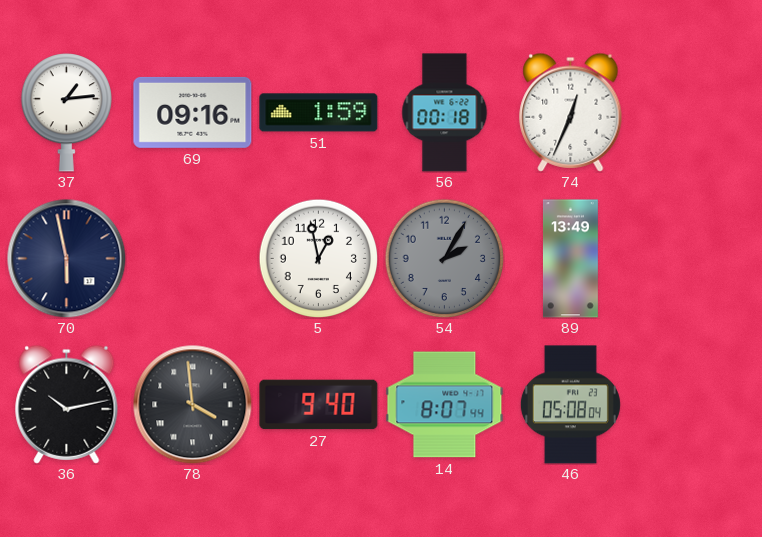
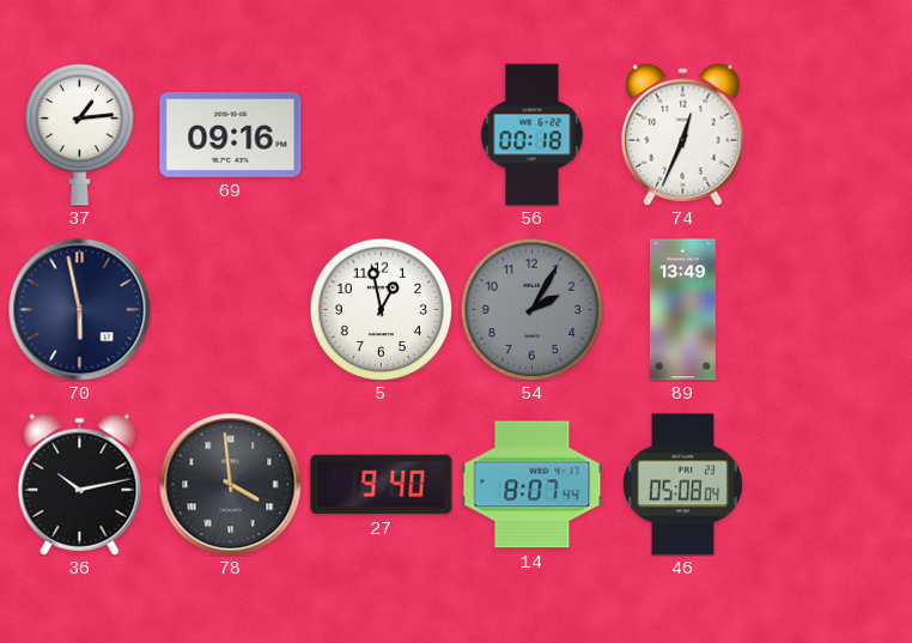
51: 1:59 -> none (319, 113)
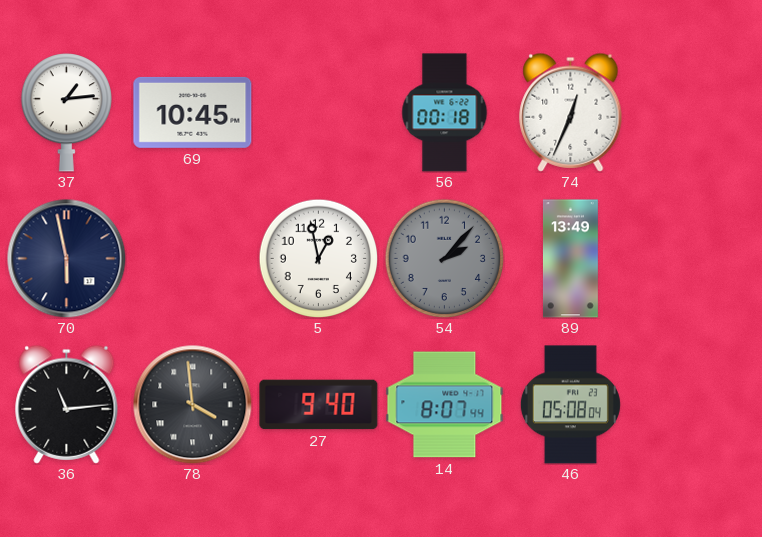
69: 09:16 -> 10:45 (193, 112)
54: 2:05 -> 2:07 (444, 258)
36: 10:13 -> 11:14 (67, 404)
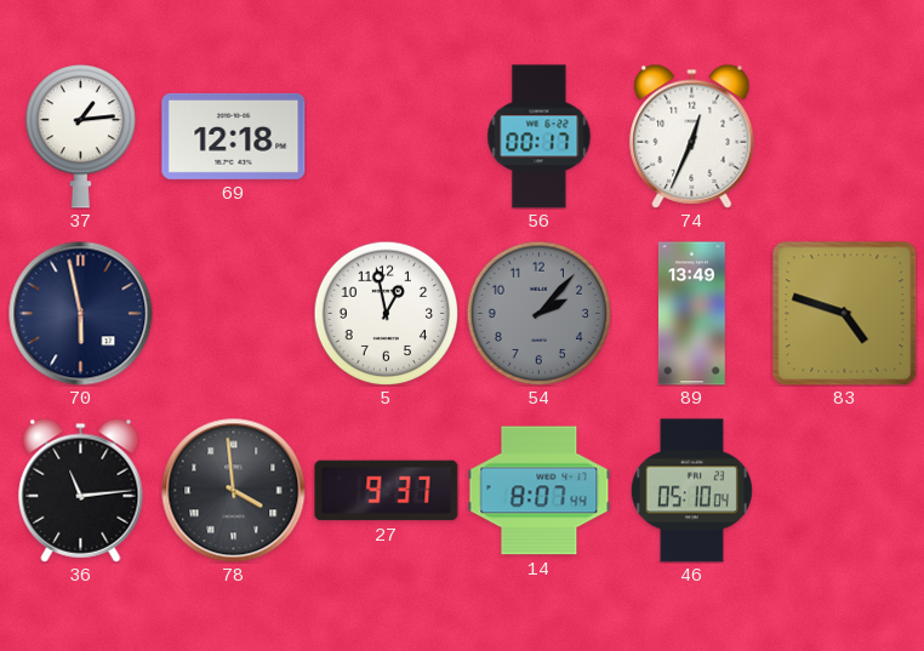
69: 10:45 -> 12:18 (234, 136)
56: 00:18 -> 00:17 (540, 137)
83: none -> 4:48 (845, 314)
27: 9:40 -> 9:37 (387, 491)
46: 05:08 -> 05:10 (691, 491)
